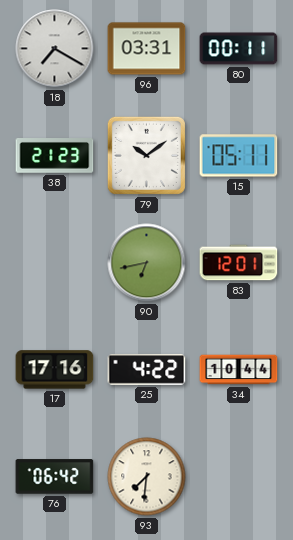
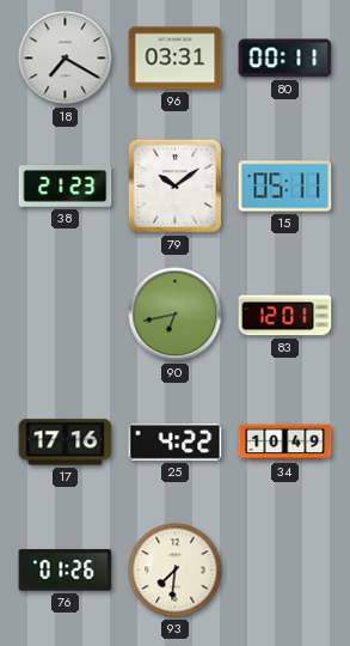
34: 10:44 -> 10:49 (285, 443)
76: 06:42 -> 01:26 (66, 571)
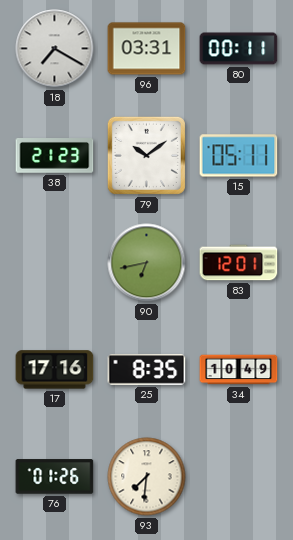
25: 4:22 -> 8:35 (147, 370)
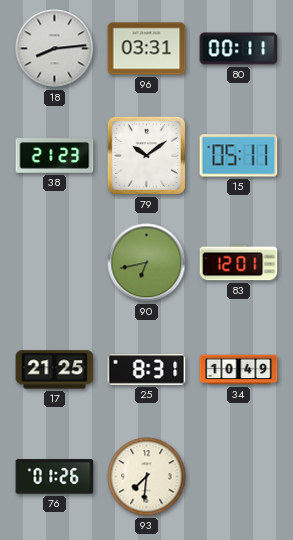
18: 7:20 -> 8:14 (55, 49)
17: 17:16 -> 21:25 (55, 370)
25: 8:35 -> 8:31 (147, 370)
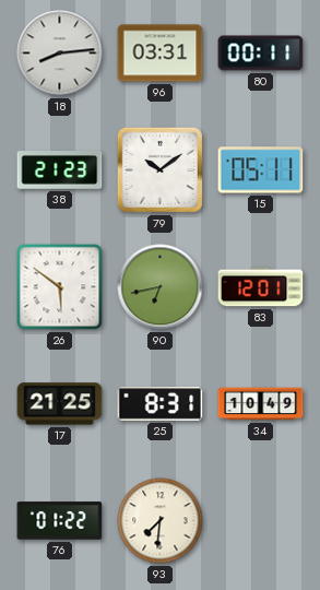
26: none -> 5:51 (60, 287)
76: 01:26 -> 01:22 (60, 521)
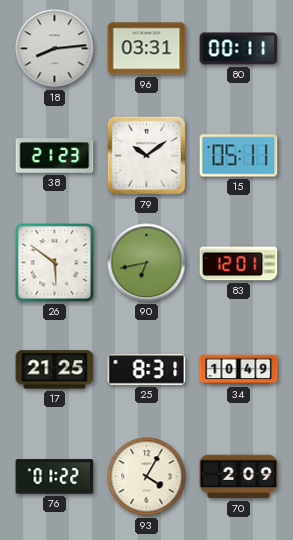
93: 7:31 -> 4:05 (147, 477)
70: none -> 2:09 (239, 477)
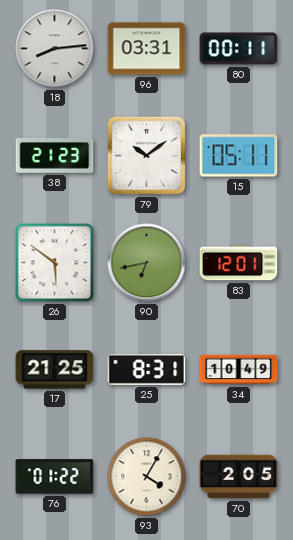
70: 2:09 -> 2:05 (239, 477)
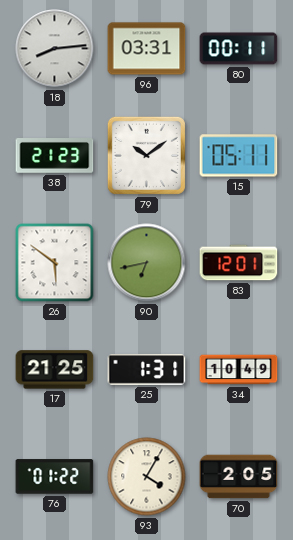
25: 8:31 -> 1:31 (147, 370)
